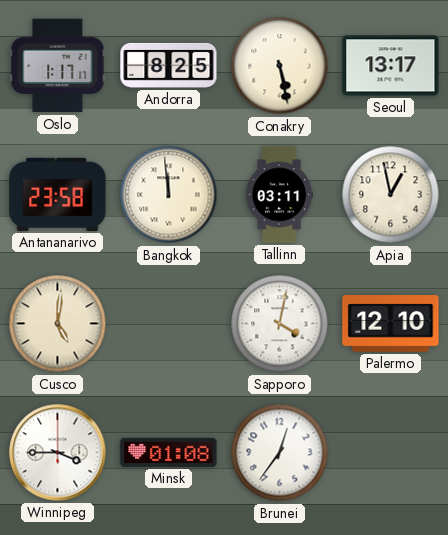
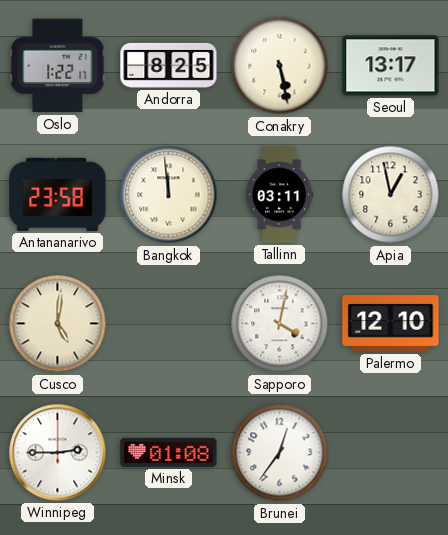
Oslo: 1:17 -> 1:22 (58, 66)
Winnipeg: 3:45 -> 2:45 (58, 453)
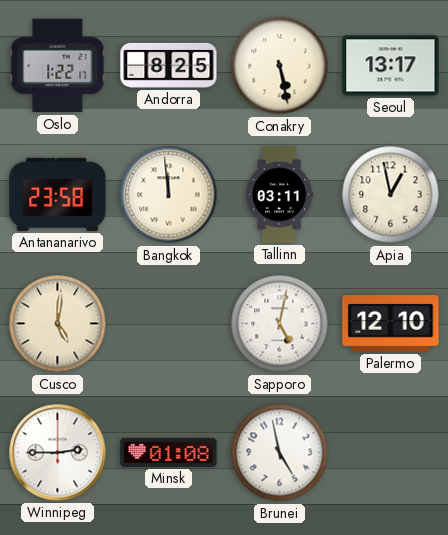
Sapporo: 4:02 -> 5:02 (280, 324)
Brunei: 12:36 -> 4:58 (280, 453)
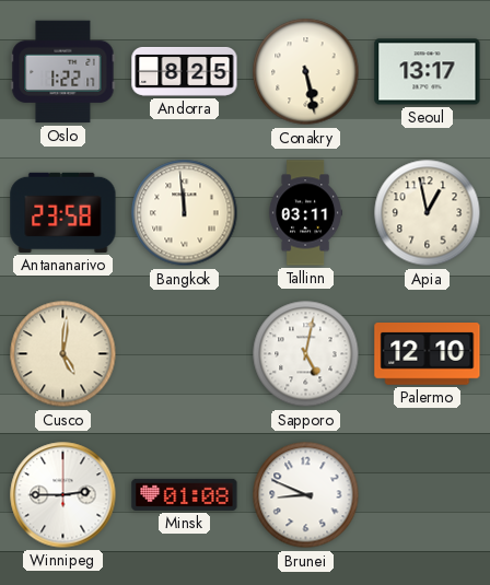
Brunei: 4:58 -> 8:49 (306, 495)
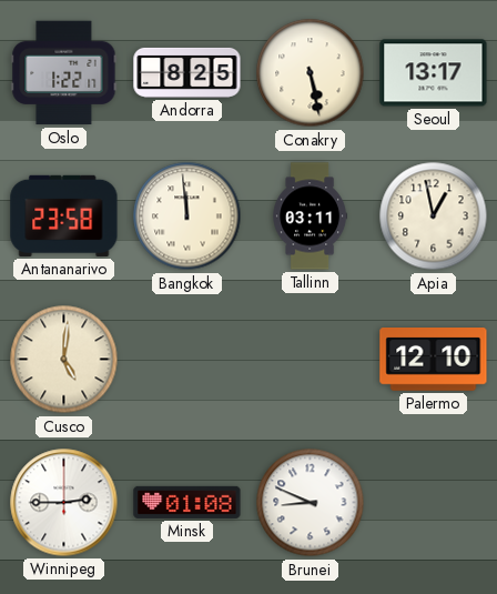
Sapporo: 5:02 -> none (306, 354)
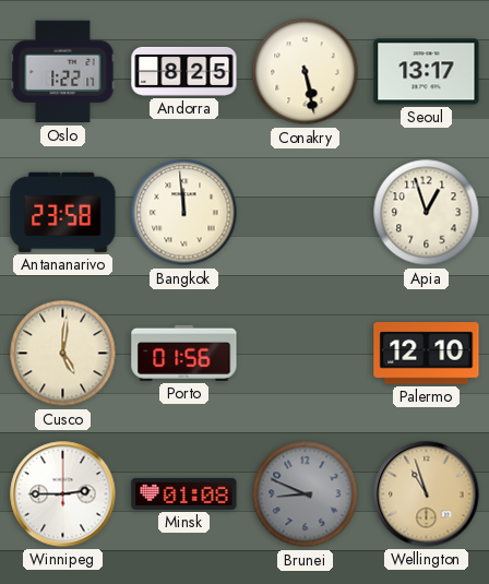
Tallinn: 03:11 -> none (310, 217)
Apia: 12:58 -> 12:57 (427, 213)
Porto: none -> 01:56 (184, 353)
Brunei dial: white -> grey (306, 494)
Wellington: none -> 10:57 (427, 494)
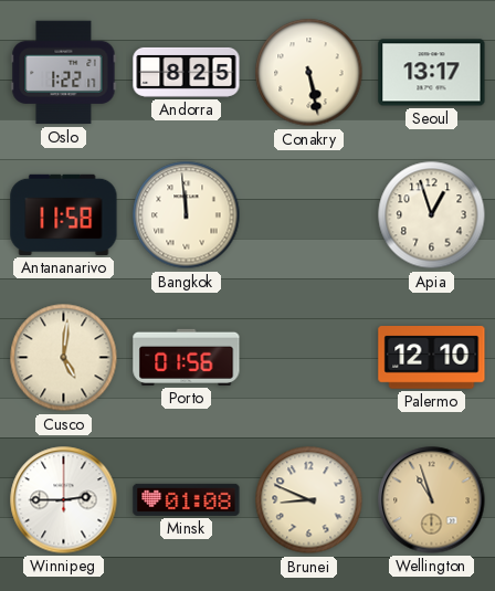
Antananarivo: 23:58 -> 11:58 (64, 214)
Brunei dial: grey -> cream (309, 500)
